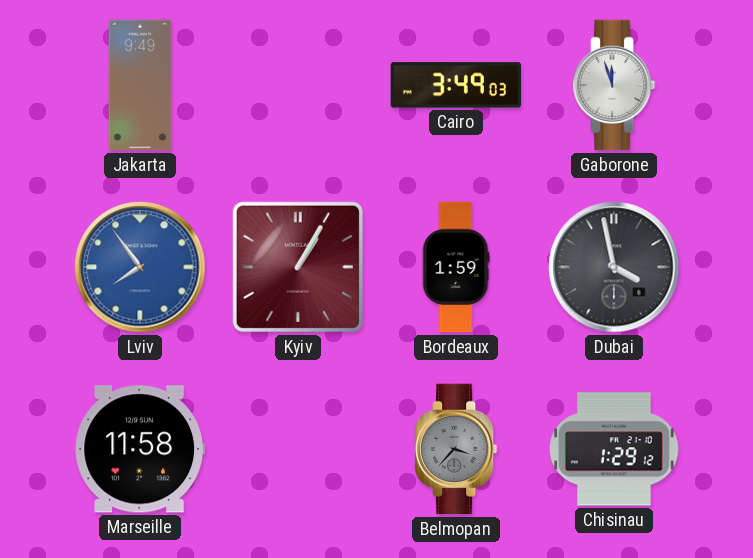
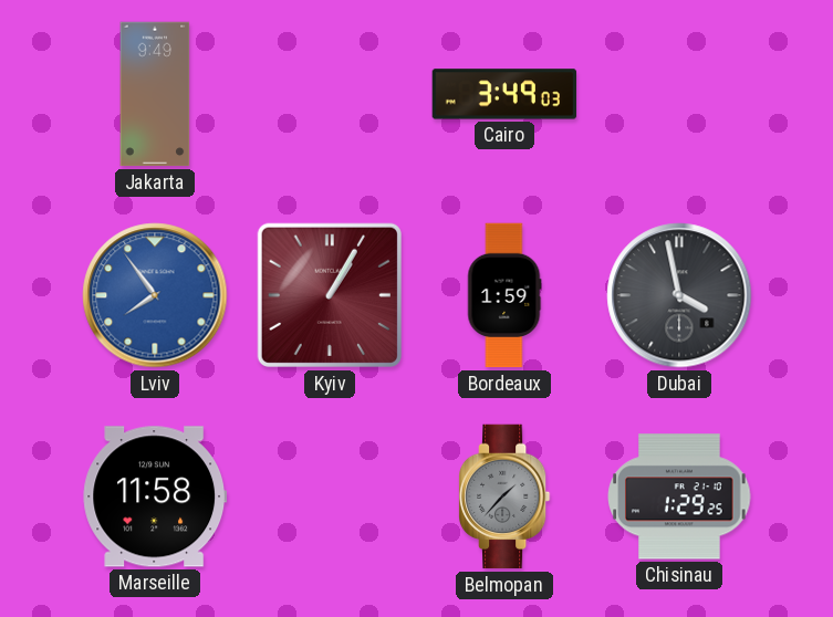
Gaborone: 11:57 -> none (615, 85)
Belmopan: 3:37 -> 1:37 (506, 496)
Chisinau: 1:29:12 -> 1:29:25 (679, 496)
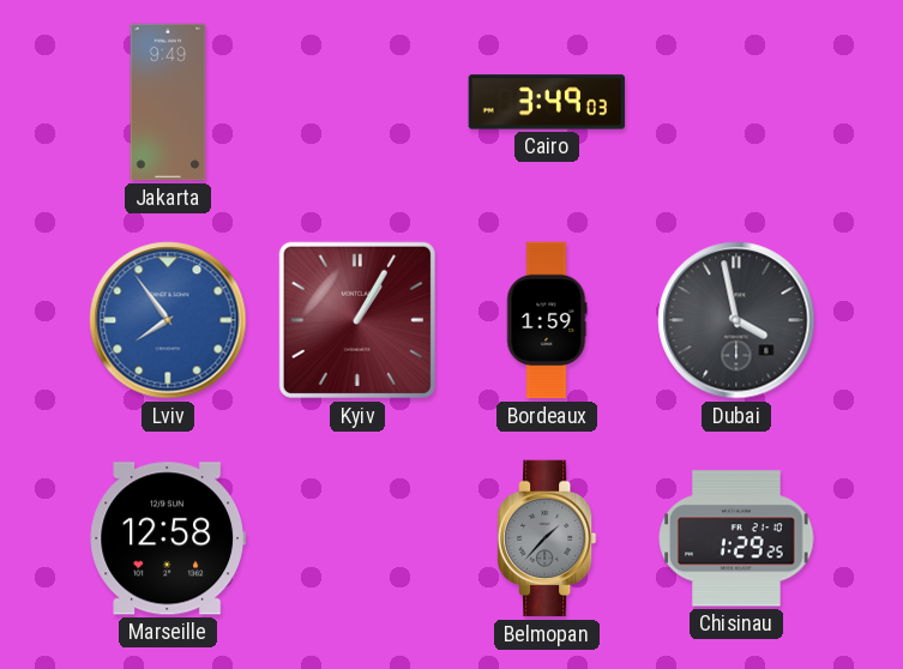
Marseille: 11:58 -> 12:58 (168, 538)
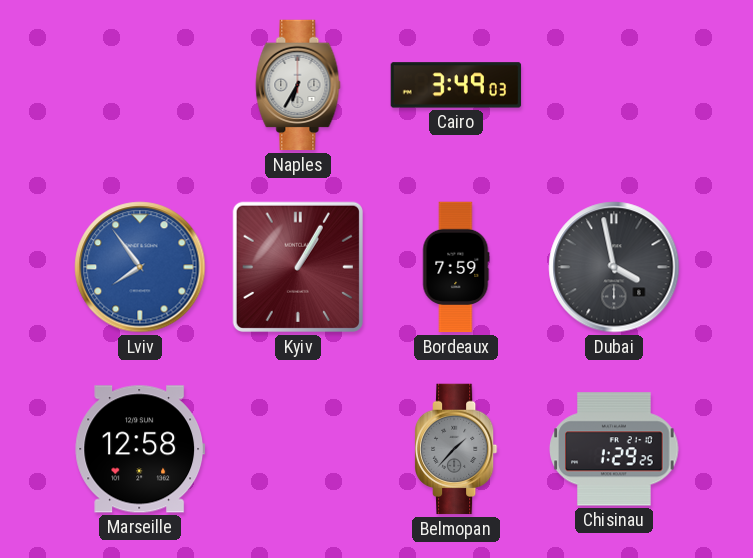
Jakarta: 9:49 -> none (168, 102)
Naples: none -> 6:35 (298, 85)
Bordeaux: 1:59 -> 7:59 (456, 267)
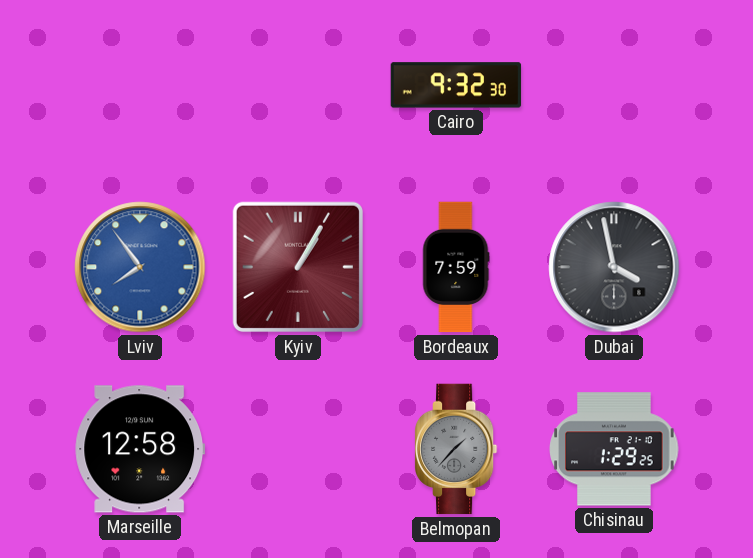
Naples: 6:35 -> none (298, 85)
Cairo: 3:49 -> 9:32 (456, 85)
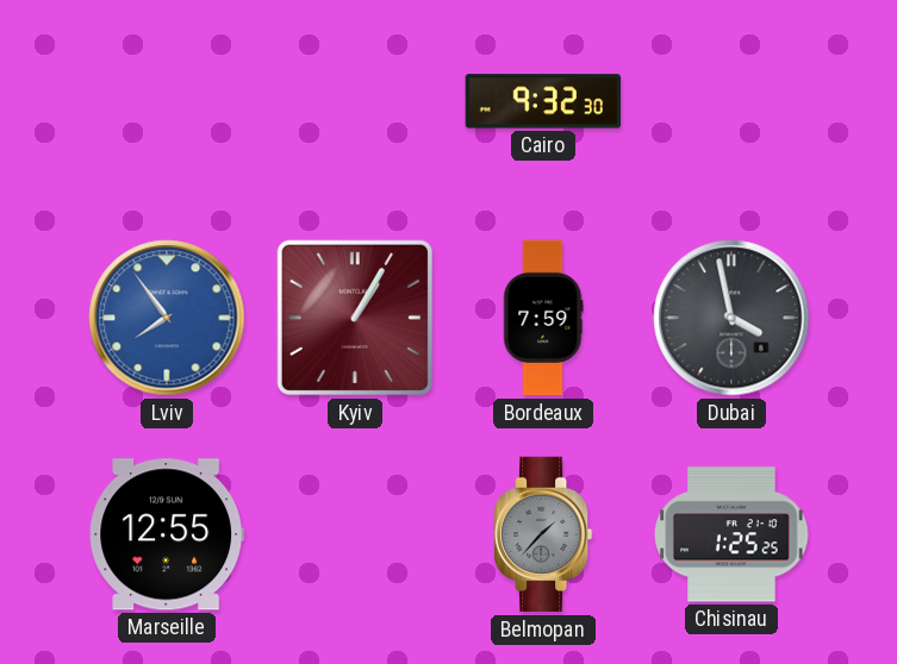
Marseille: 12:58 -> 12:55 (167, 534)
Chisinau: 1:29 -> 1:25 (731, 534)
